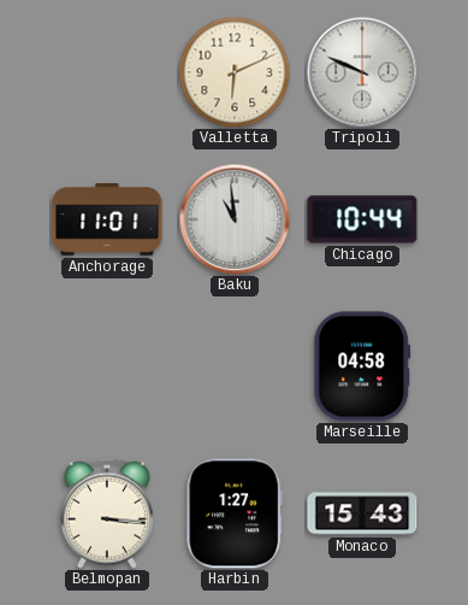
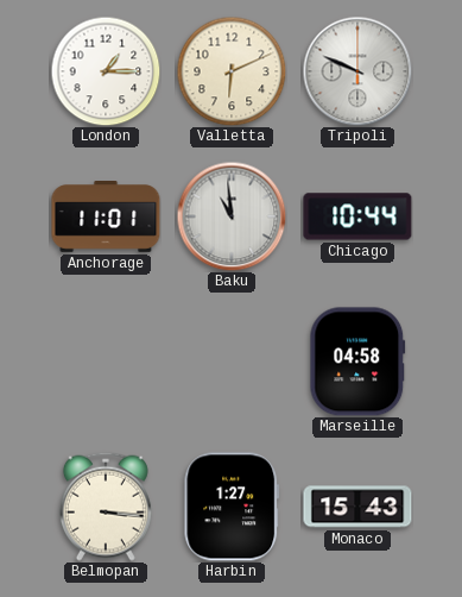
London: none -> 1:15 (106, 71)
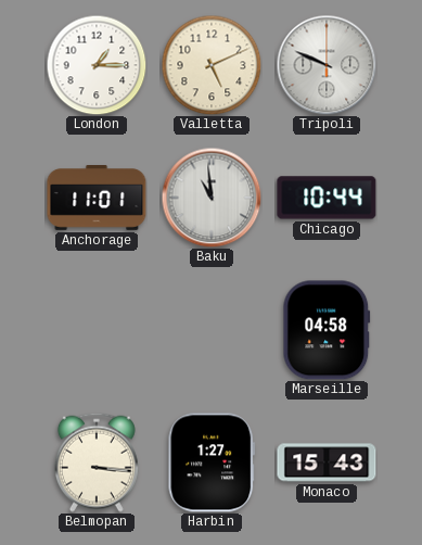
Valletta: 6:11 -> 5:11 (212, 65)
